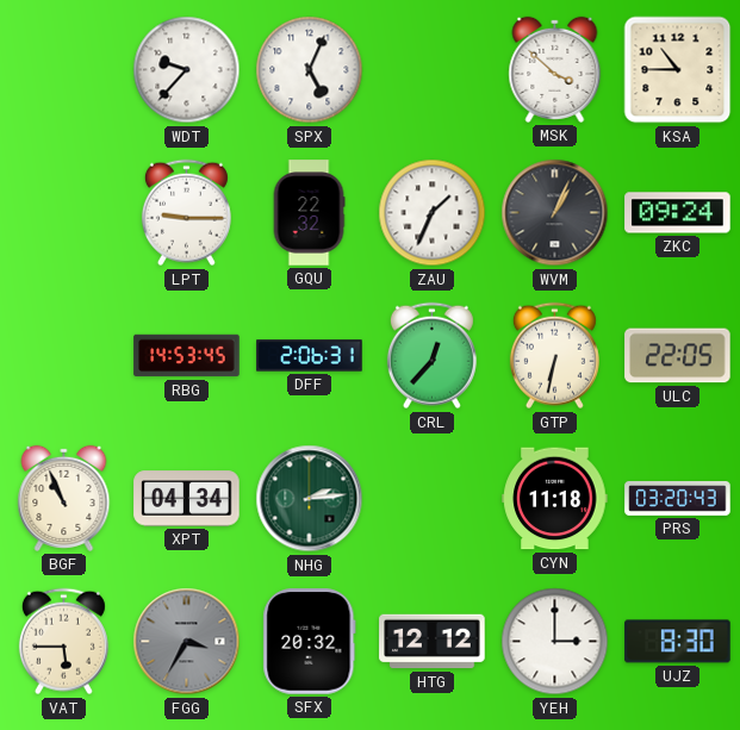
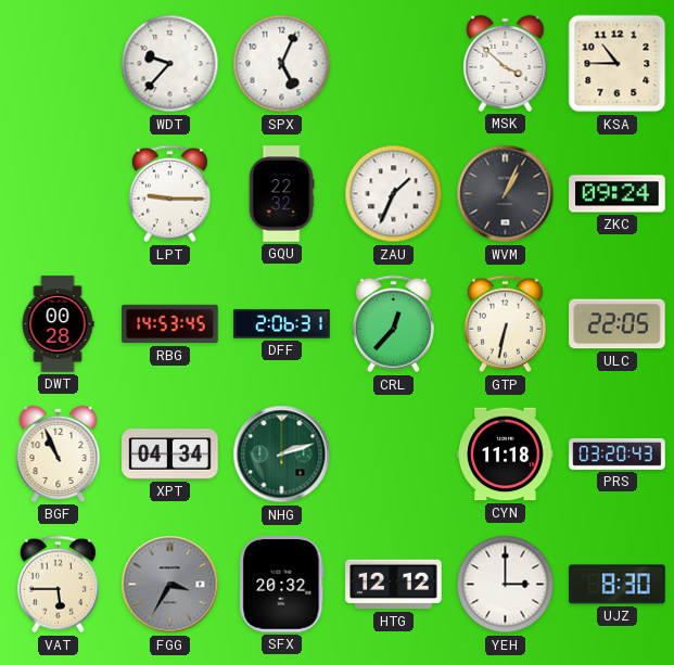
DWT: none -> 00:28 (58, 324)
NHG: 2:14 -> 2:12 (282, 455)
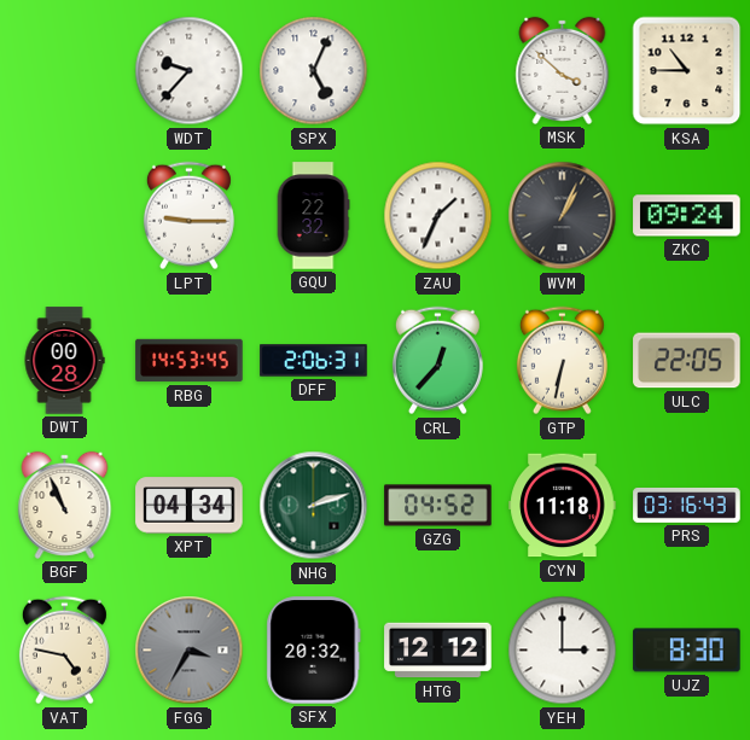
GZG: none -> 04:52 (438, 506)
PRS: 03:20 -> 03:16 (687, 505)
VAT: 5:45 -> 4:47 (64, 651)
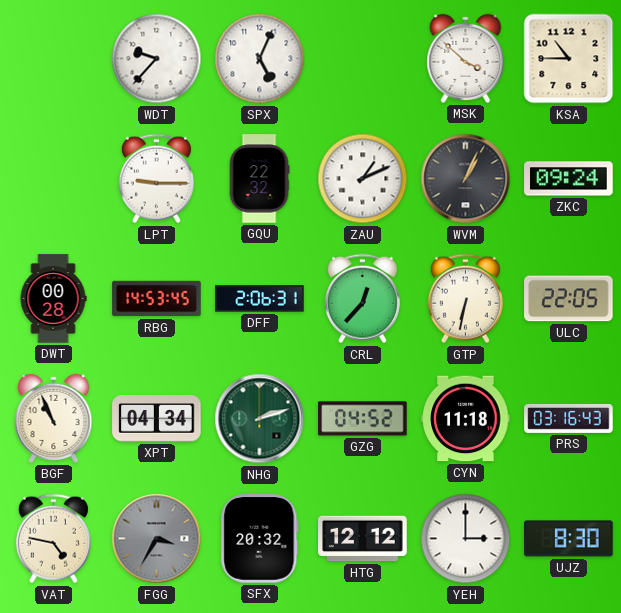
ZAU: 1:34 -> 1:11 (363, 179)
